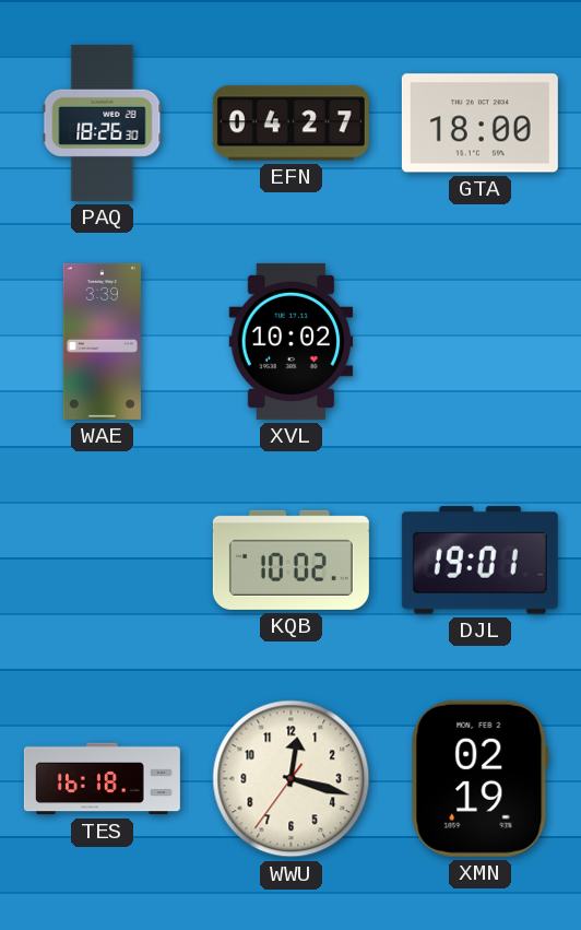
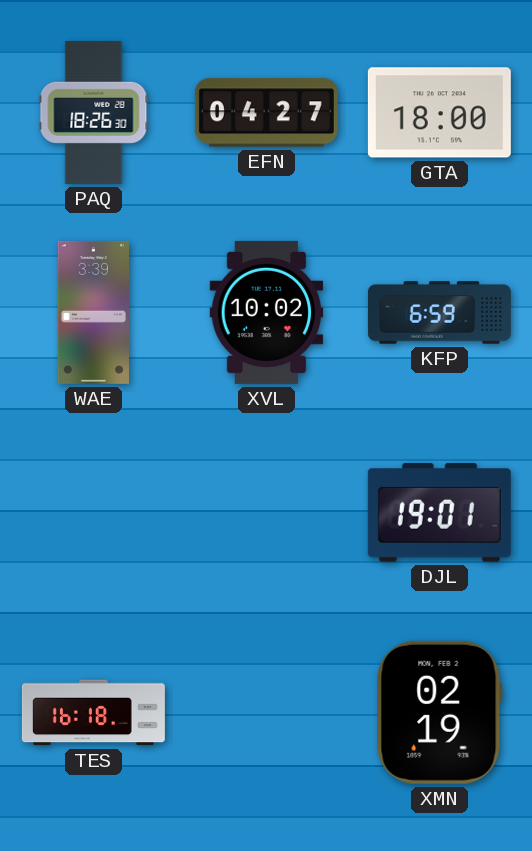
KFP: none -> 6:59 (439, 313)
KQB: 10:02 -> none (290, 560)
WWU: 12:17 -> none (292, 779)
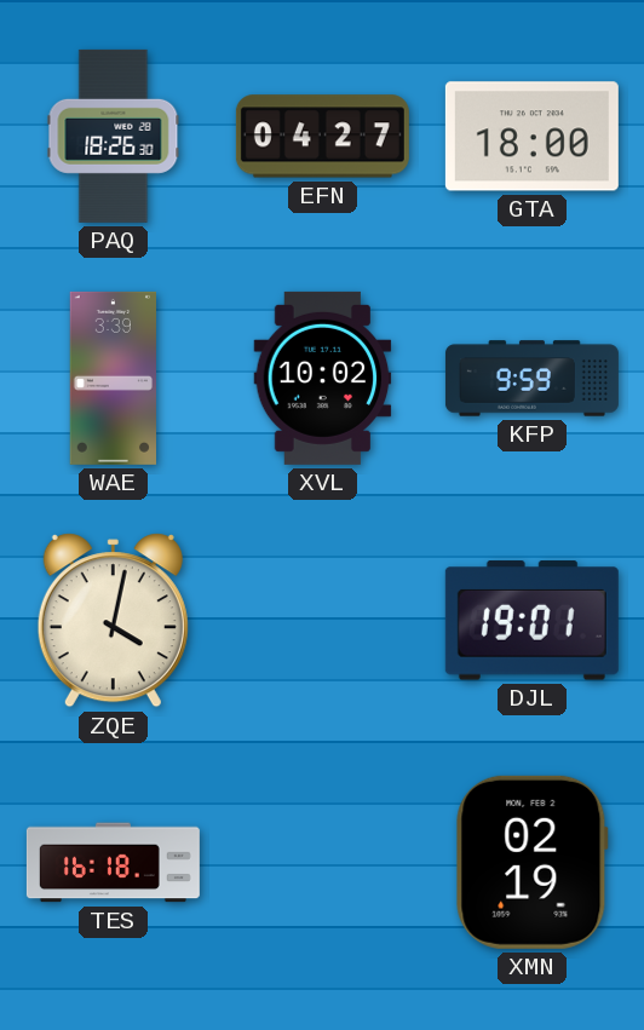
KFP: 6:59 -> 9:59 (531, 379)
ZQE: none -> 4:02 (113, 621)
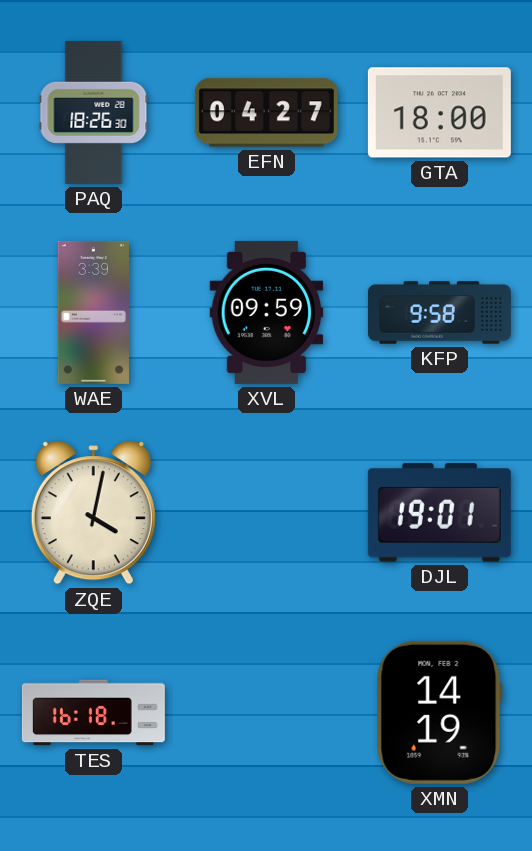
XVL: 10:02 -> 09:59 (267, 312)
KFP: 9:59 -> 9:58 (439, 313)
XMN: 02:19 -> 14:19 (439, 712)
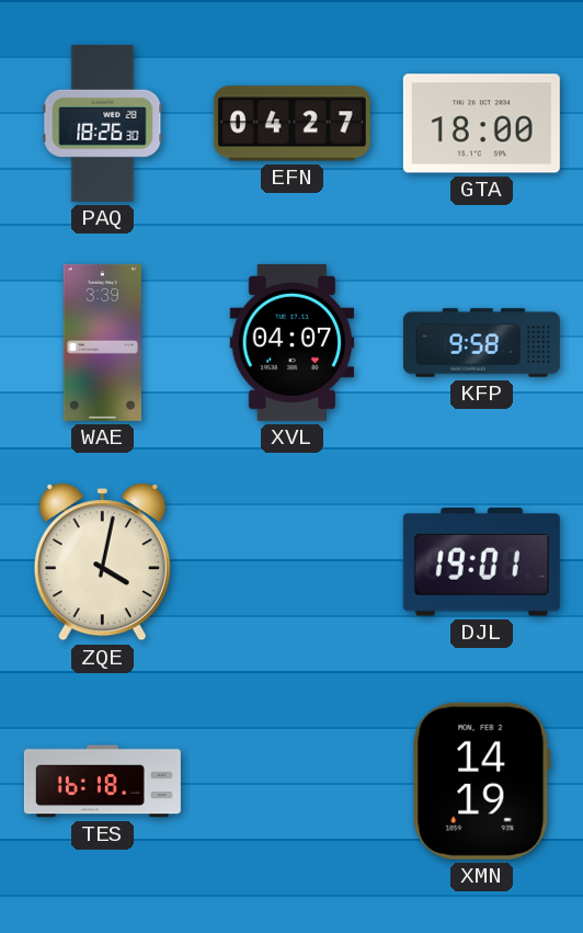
XVL: 09:59 -> 04:07 (293, 342)
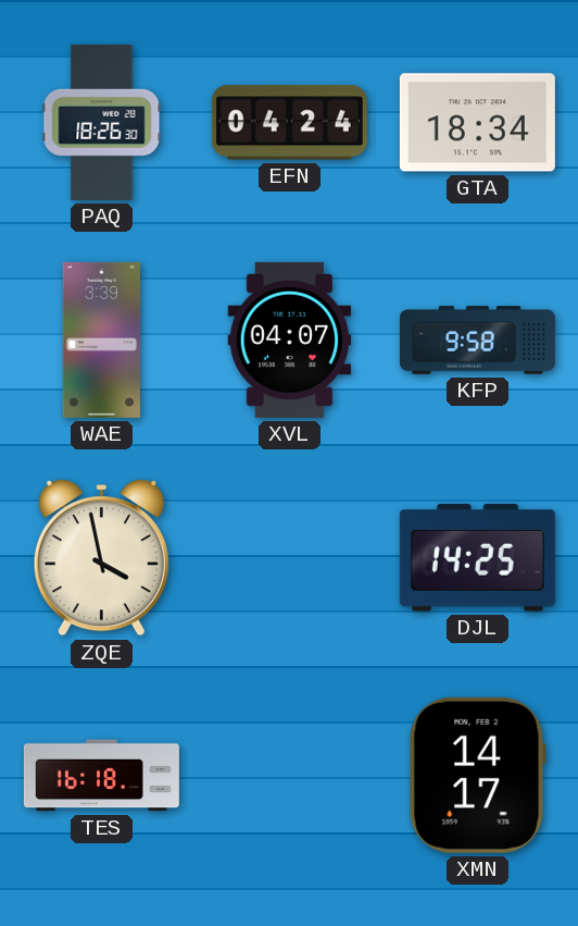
EFN: 04:27 -> 04:24 (289, 123)
GTA: 18:00 -> 18:34 (477, 123)
ZQE: 4:02 -> 3:58 (101, 558)
DJL: 19:01 -> 14:25 (477, 558)
XMN: 14:19 -> 14:17 (477, 775)
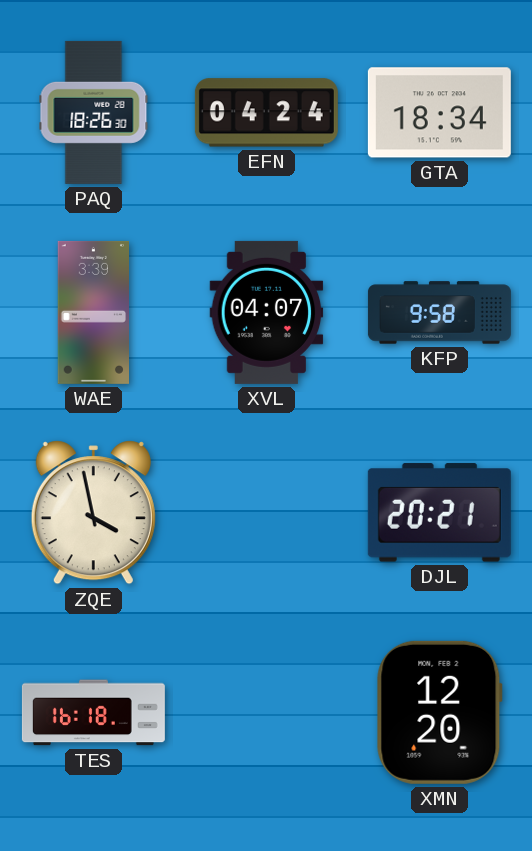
DJL: 14:25 -> 20:21 (439, 513)
XMN: 14:17 -> 12:20 (439, 712)
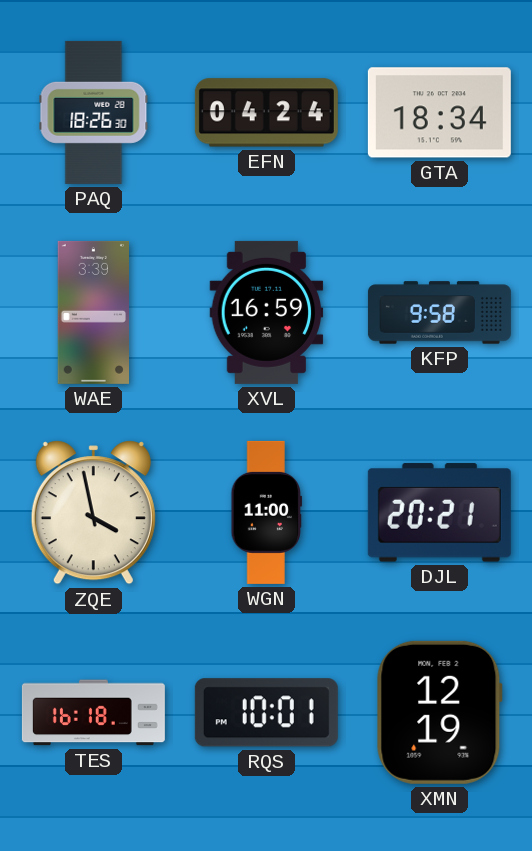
XVL: 04:07 -> 16:59 (267, 312)
WGN: none -> 11:00 (267, 512)
RQS: none -> 10:01 (266, 713)
XMN: 12:20 -> 12:19 (439, 712)
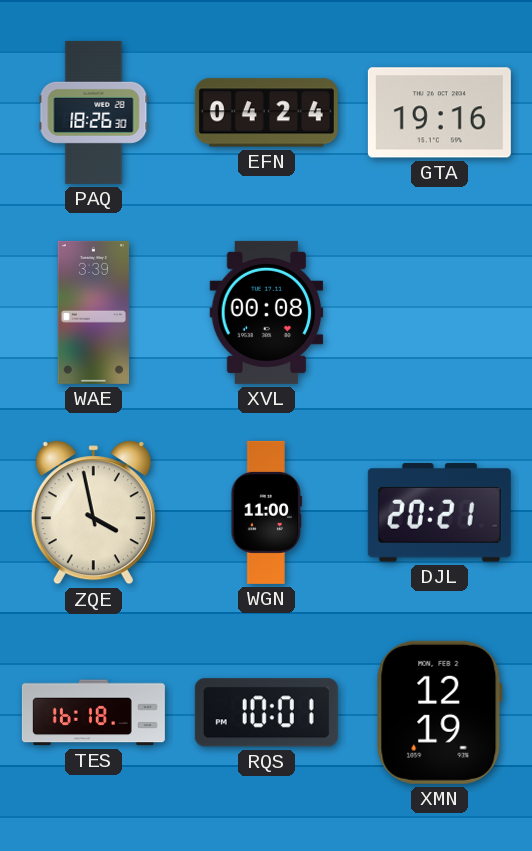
GTA: 18:34 -> 19:16 (439, 113)
XVL: 16:59 -> 00:08 (267, 312)
KFP: 9:58 -> none (439, 313)
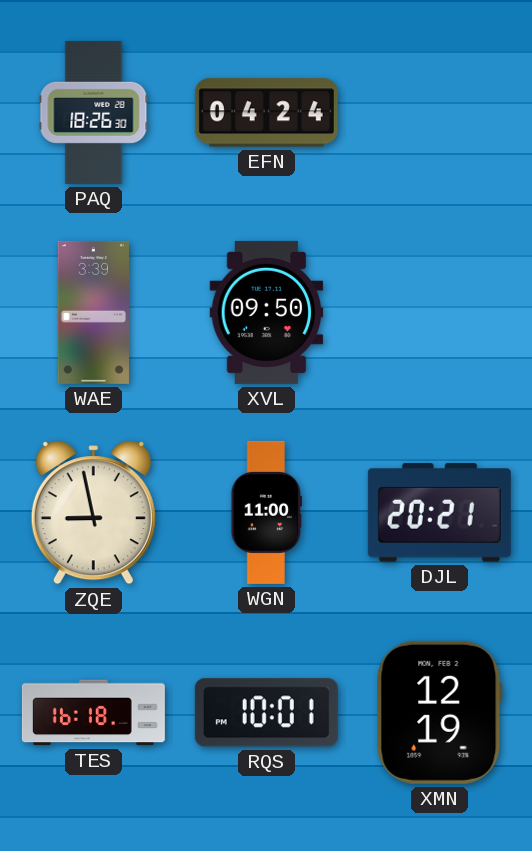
GTA: 19:16 -> none (439, 113)
XVL: 00:08 -> 09:50 (267, 312)
ZQE: 3:58 -> 8:58 (93, 513)
